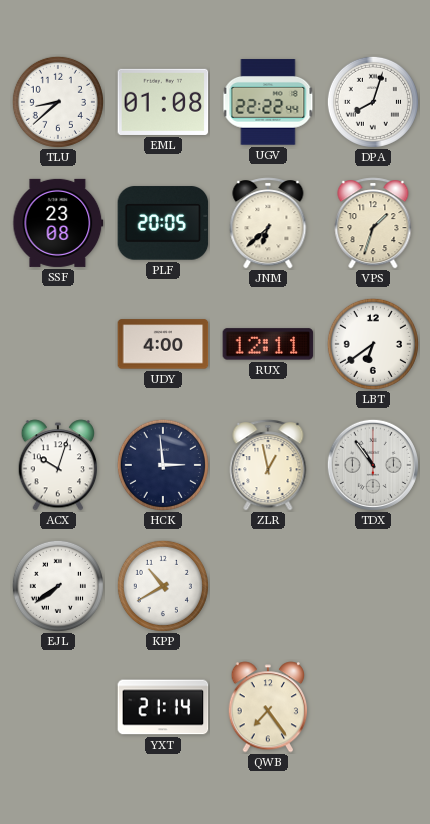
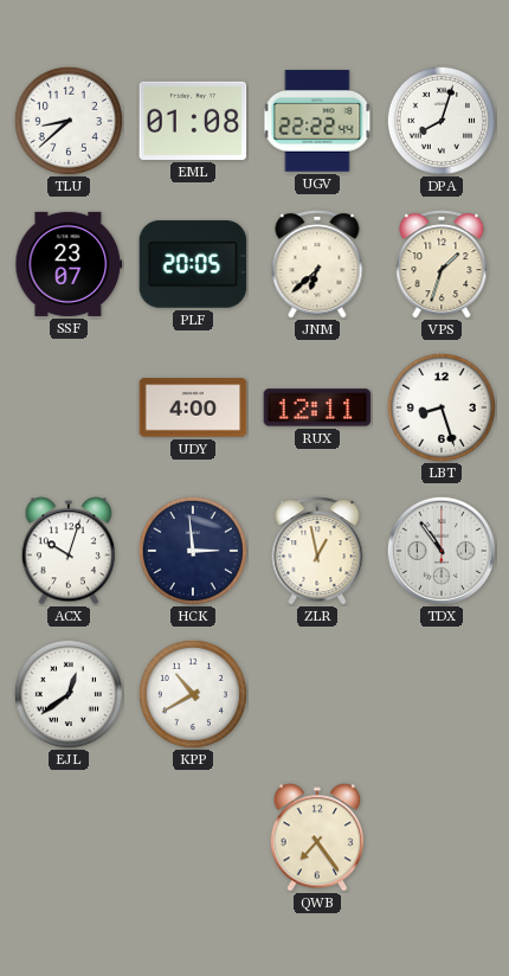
SSF: 23:08 -> 23:07 (69, 264)
LBT: 6:39 -> 8:27 (442, 407)
EJL: 7:39 -> 12:39 (69, 694)
YXT: 21:14 -> none (163, 707)
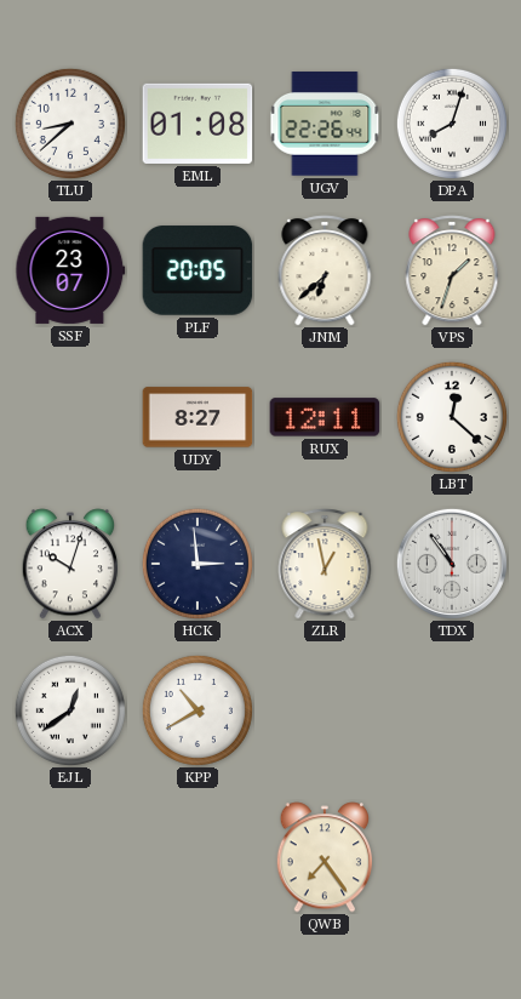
UGV: 22:22 -> 22:26 (325, 124)
UDY: 4:00 -> 8:27 (197, 417)
LBT: 8:27 -> 12:22 (452, 417)
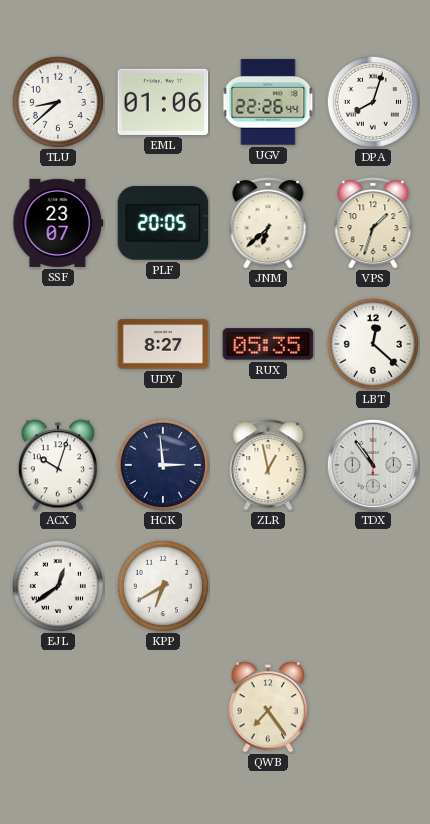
EML: 01:08 -> 01:06 (163, 102)
RUX: 12:11 -> 05:35 (268, 344)
KPP: 10:40 -> 6:40 (163, 586)
